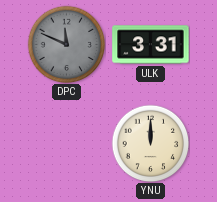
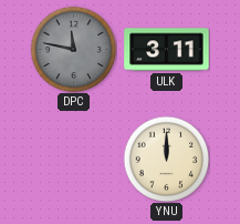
DPC: 11:49 -> 11:47 (73, 49)
ULK: 3:31 -> 3:11 (167, 50)
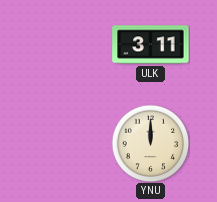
DPC: 11:47 -> none (73, 49)
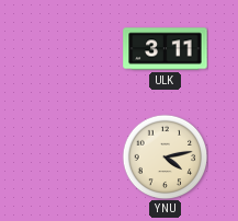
YNU: 12:00 -> 4:13 (165, 156)
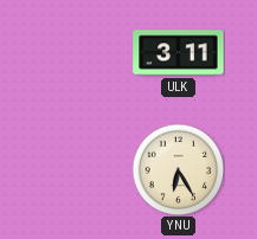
YNU: 4:13 -> 6:25 (178, 169)
